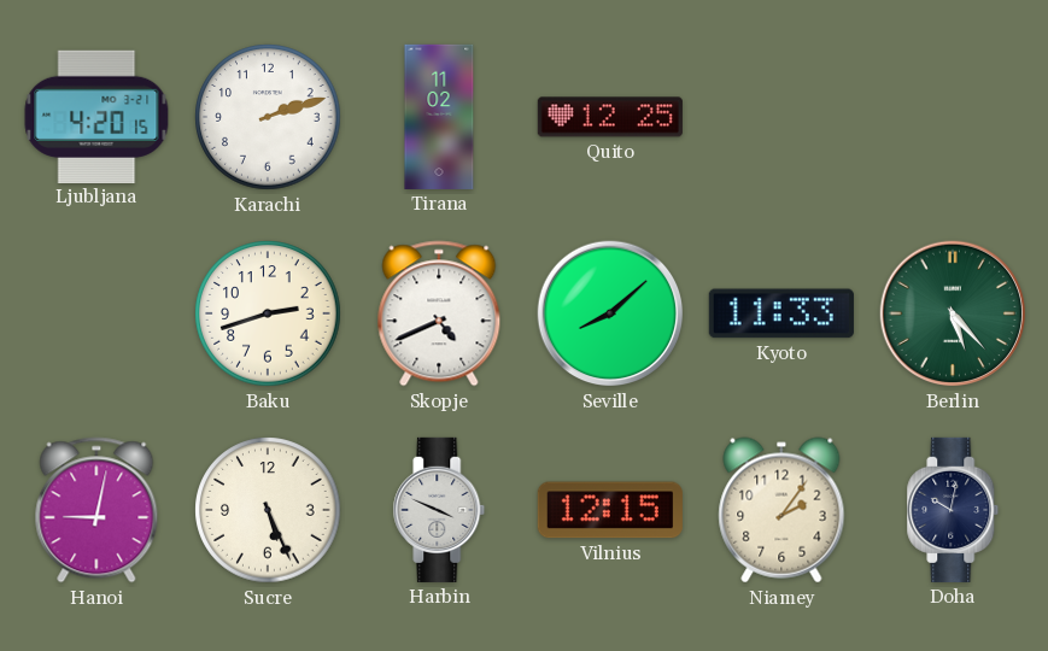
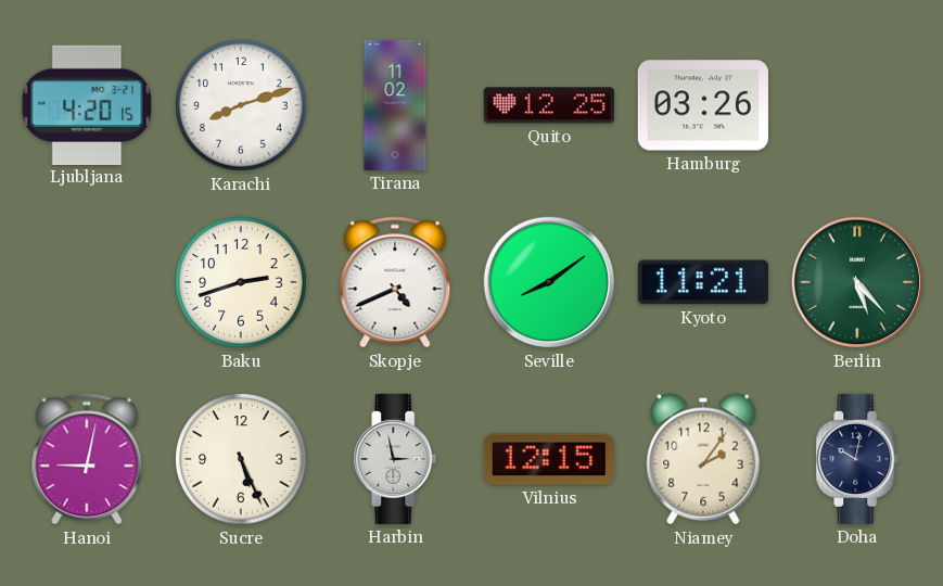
Karachi: 2:12 -> 8:12 (241, 105)
Hamburg: none -> 03:26 (703, 105)
Seville: 8:08 -> 8:09 (549, 282)
Kyoto: 11:33 -> 11:21 (703, 282)
Harbin: 3:49 -> 2:58 (395, 459)
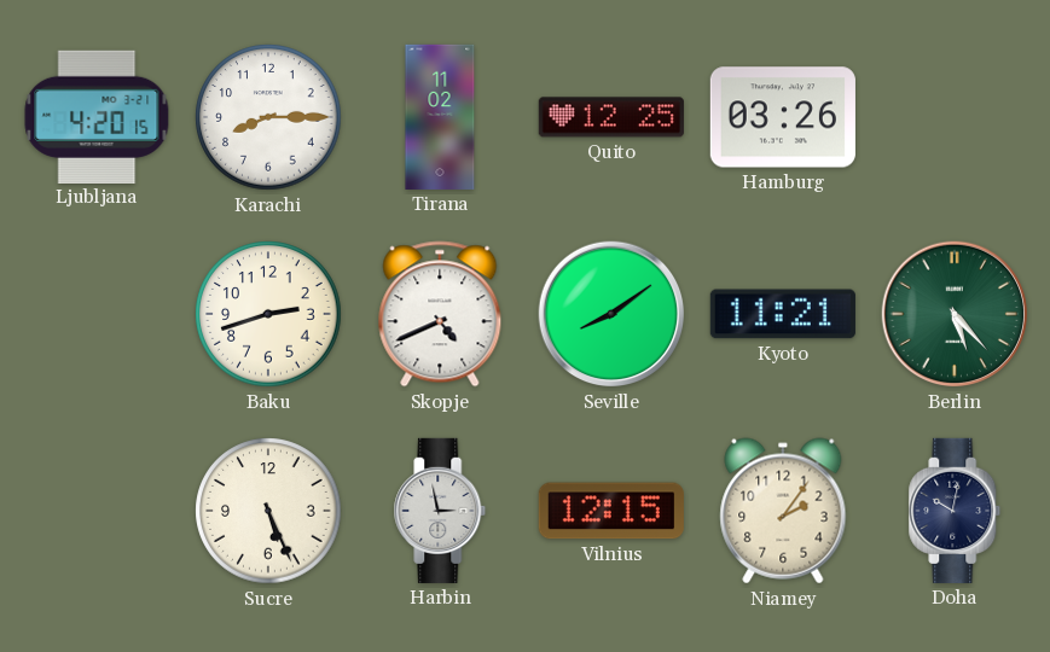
Karachi: 8:12 -> 8:15 (268, 117)
Hanoi: 9:02 -> none (87, 459)
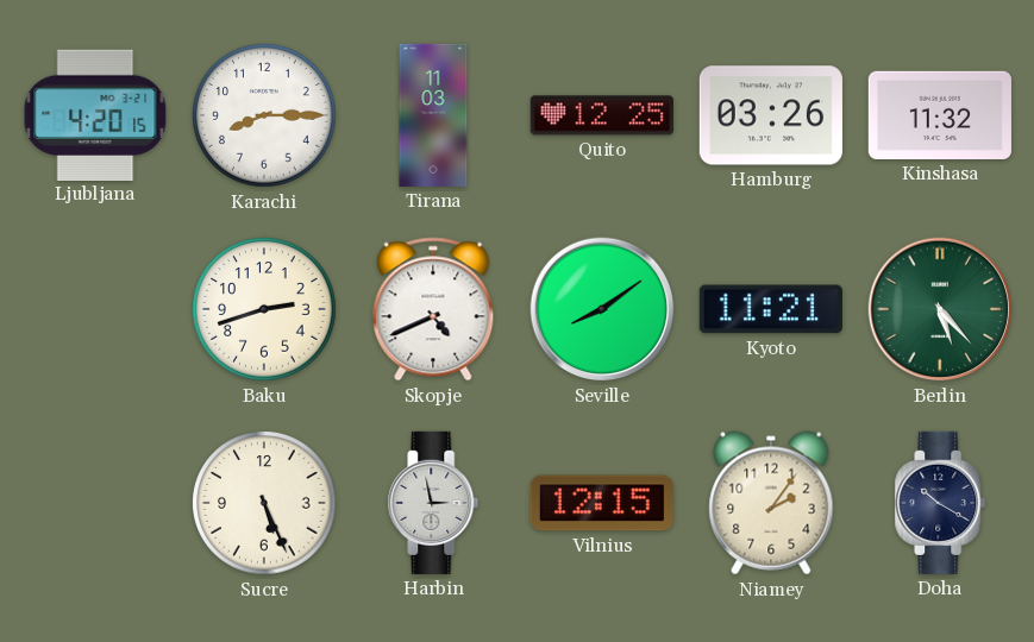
Tirana: 11:02 -> 11:03 (433, 115)
Kinshasa: none -> 11:32 (940, 115)
Doha: 10:02 -> 10:20 (940, 503)
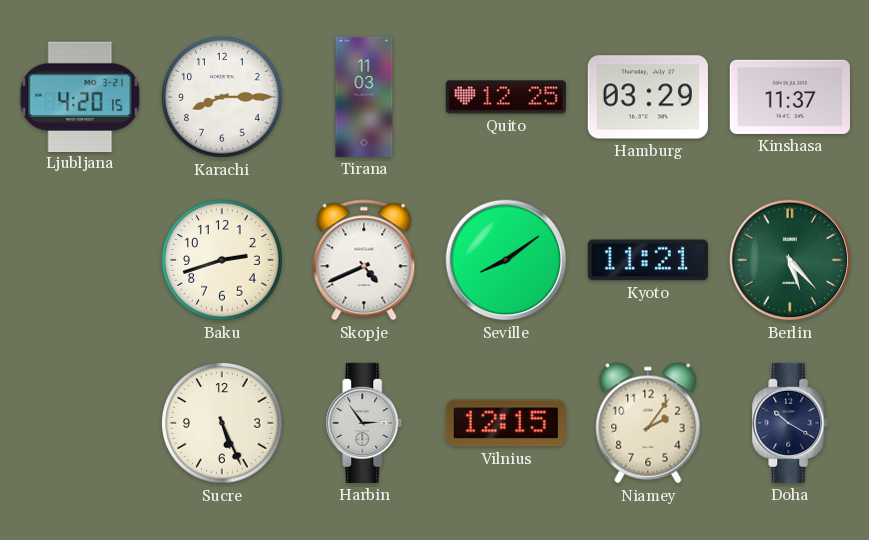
Hamburg: 03:26 -> 03:29 (648, 97)
Kinshasa: 11:32 -> 11:37 (790, 97)
Harbin: 2:58 -> 2:54 (364, 423)
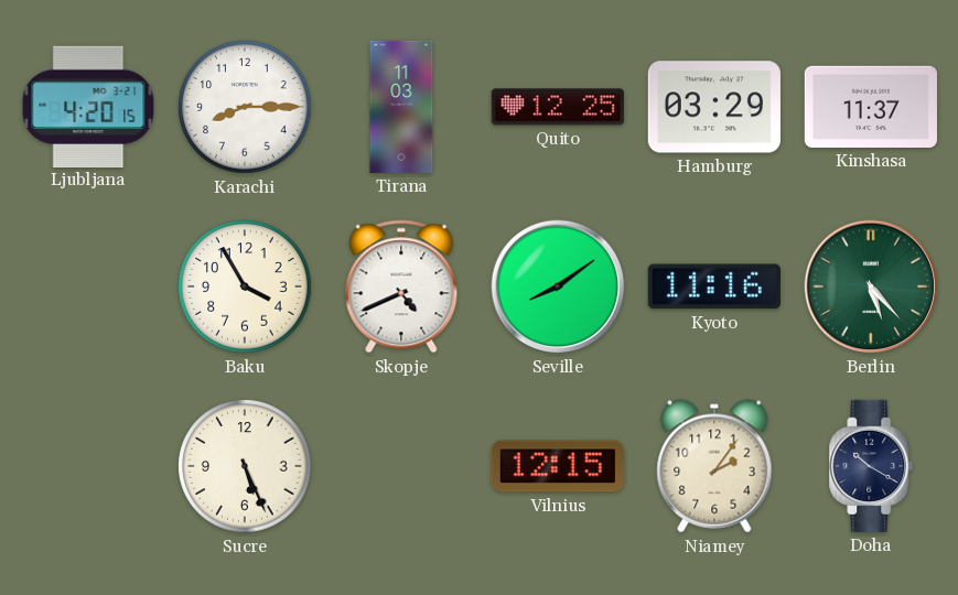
Baku: 2:42 -> 3:55 (245, 286)
Kyoto: 11:21 -> 11:16 (714, 286)
Harbin: 2:54 -> none (364, 423)
